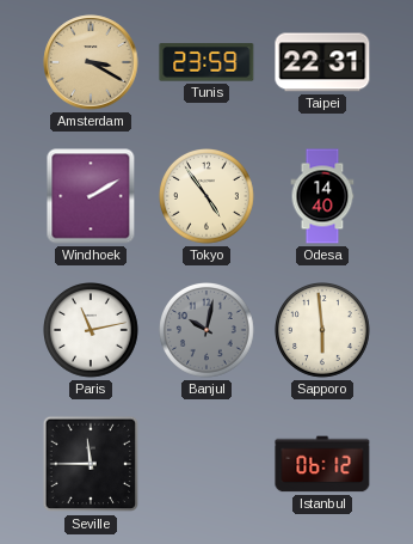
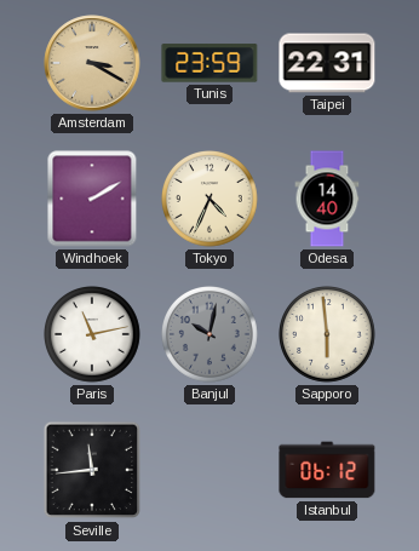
Tokyo: 4:54 -> 4:34 (211, 200)
Seville: 11:45 -> 11:44 (92, 470)
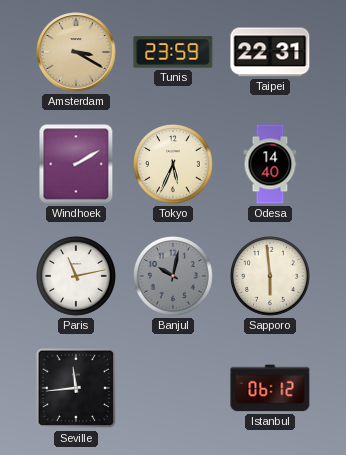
Tokyo: 4:34 -> 5:34 (174, 165)
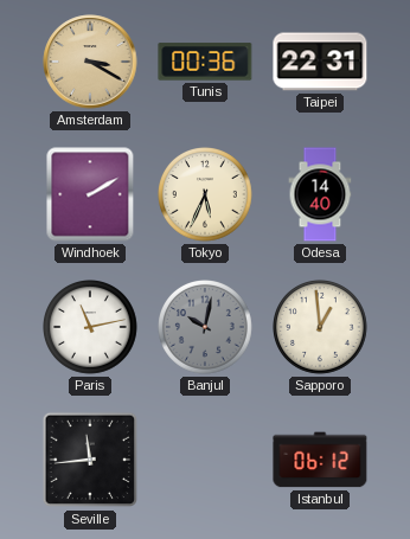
Tunis: 23:59 -> 00:36 (205, 62)
Sapporo: 5:59 -> 12:59 (321, 328)
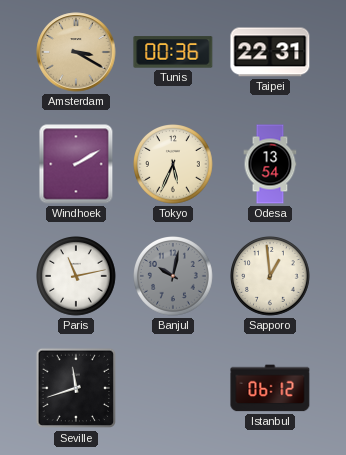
Odesa: 14:40 -> 13:54 (270, 164)
Seville: 11:44 -> 11:42 (76, 388)
